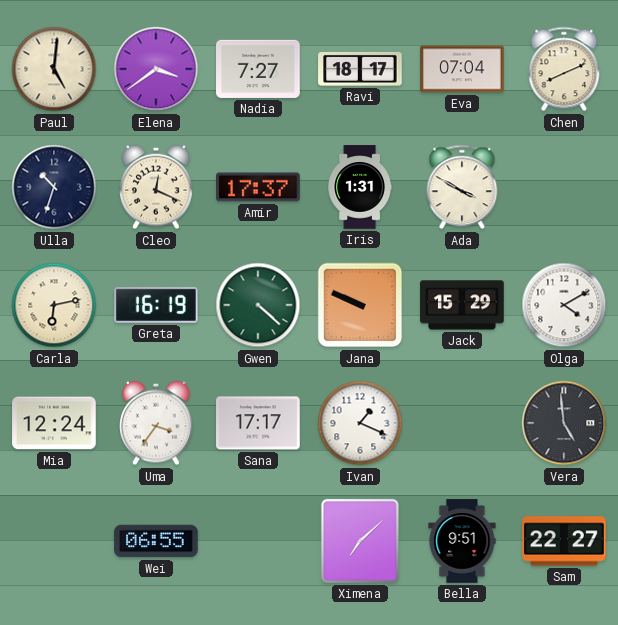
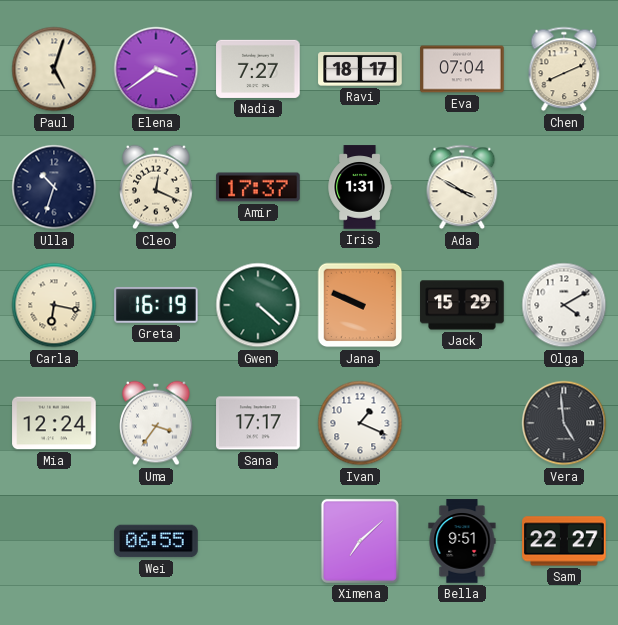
Paul: 5:01 -> 5:03 (54, 69)
Carla: 6:13 -> 6:17 (54, 305)
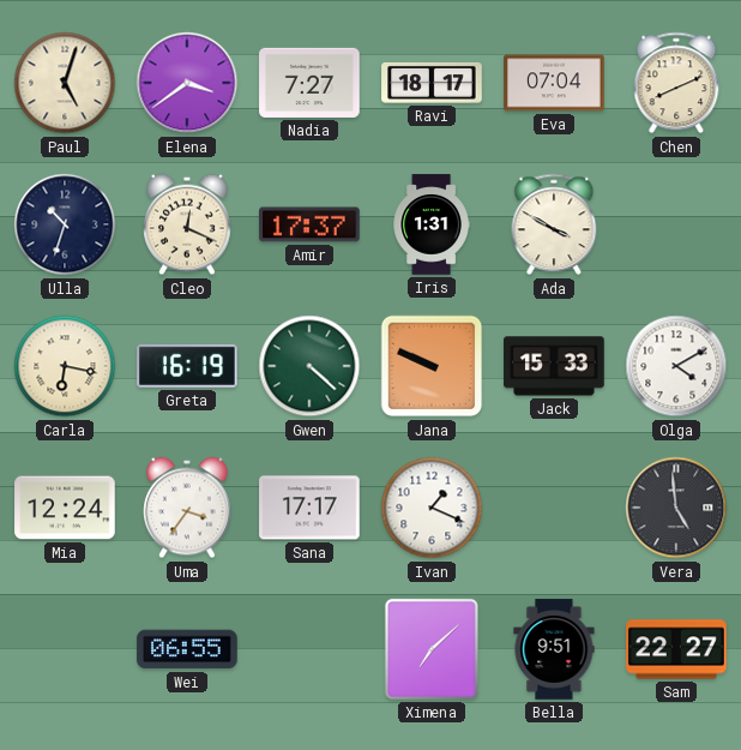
Jack: 15:29 -> 15:33 (554, 366)
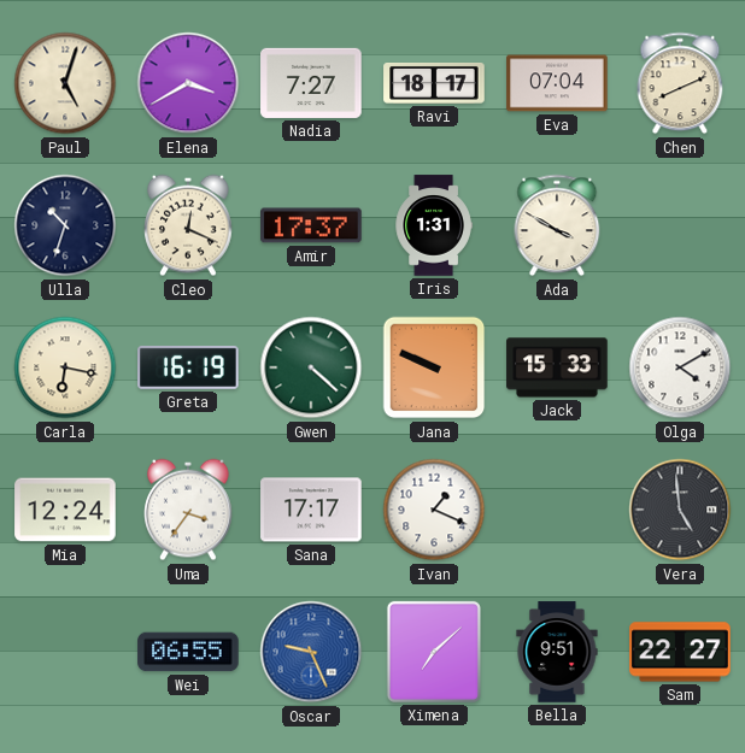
Elena: 3:39 -> 3:40 (188, 83)
Oscar: none -> 9:26 (311, 652)
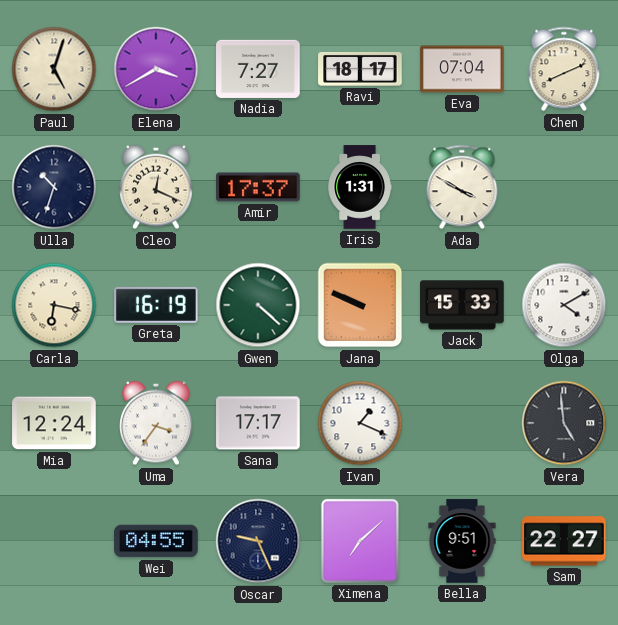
Wei: 06:55 -> 04:55 (156, 541)
Oscar dial: blue -> navy (258, 541)
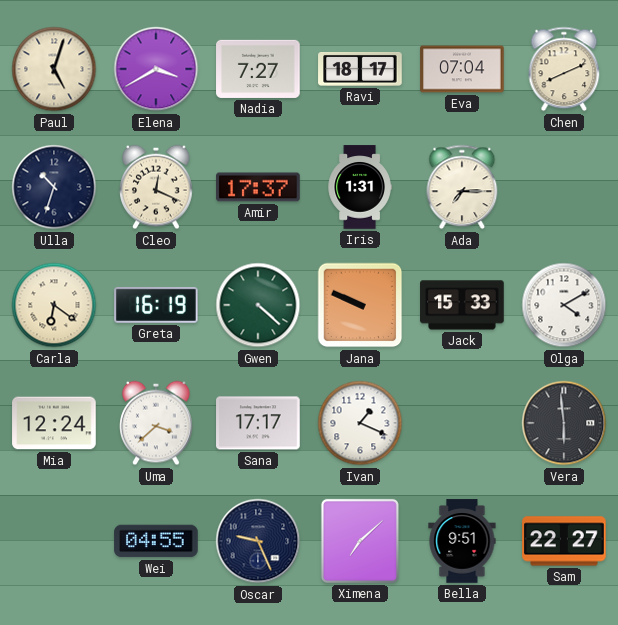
Ada: 3:50 -> 7:15 (462, 187)
Carla: 6:17 -> 6:21 (54, 305)
Uma: 3:36 -> 3:38 (156, 423)
Vera: 4:59 -> 5:59 (564, 423)
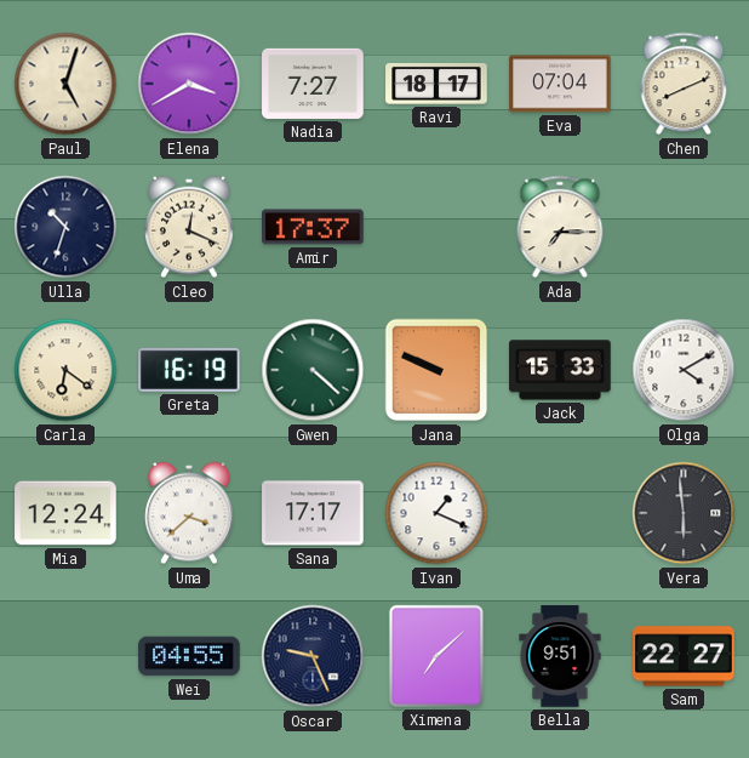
Iris: 1:31 -> none (360, 187)
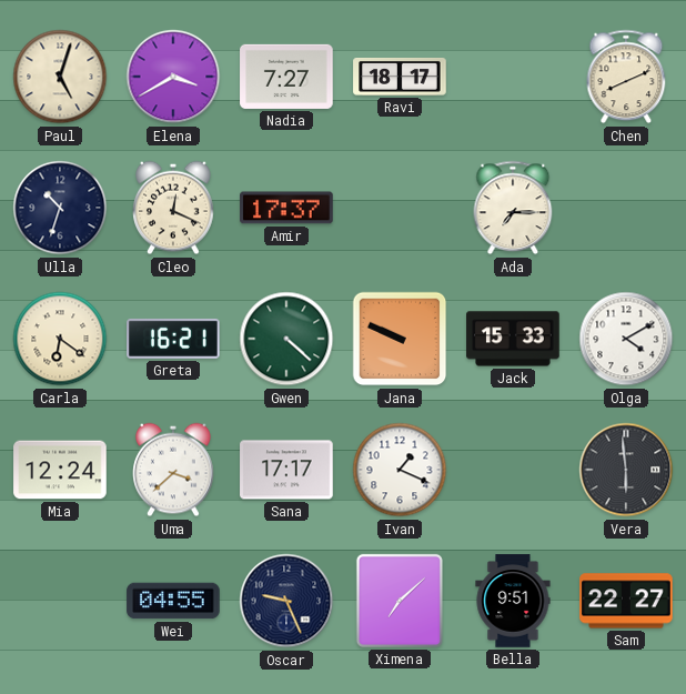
Eva: 07:04 -> none (560, 84)
Greta: 16:19 -> 16:21 (173, 339)
